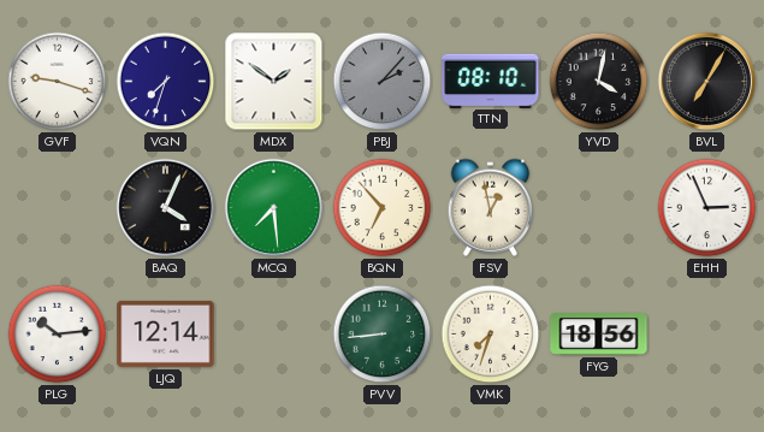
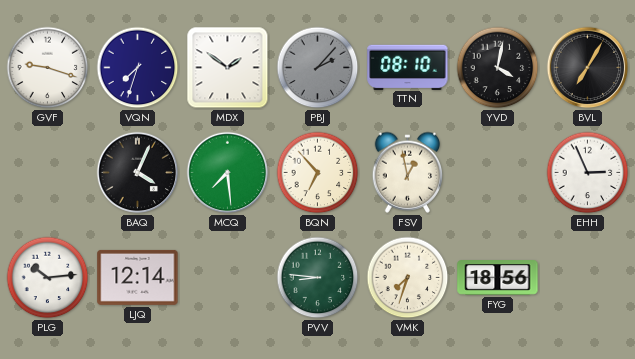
PVV: 8:44 -> 8:46 (318, 278)
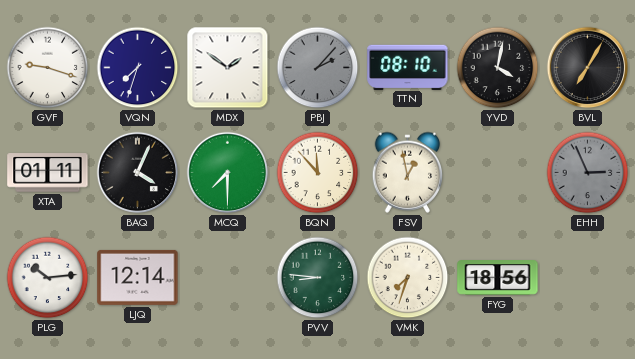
XTA: none -> 01:11 (48, 173)
MCQ: 7:29 -> 7:30 (228, 173)
BQN: 6:53 -> 11:53 (318, 173)
EHH dial: white -> grey (588, 173)
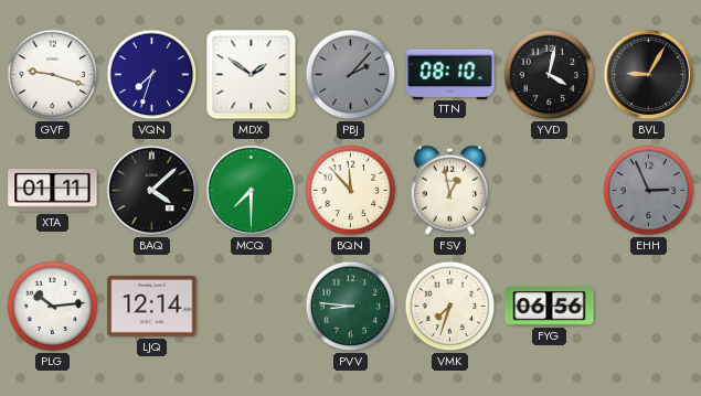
BVL: 7:05 -> 9:05 (649, 75)
BAQ: 4:04 -> 4:08 (152, 191)
FYG: 18:56 -> 06:56 (550, 307)
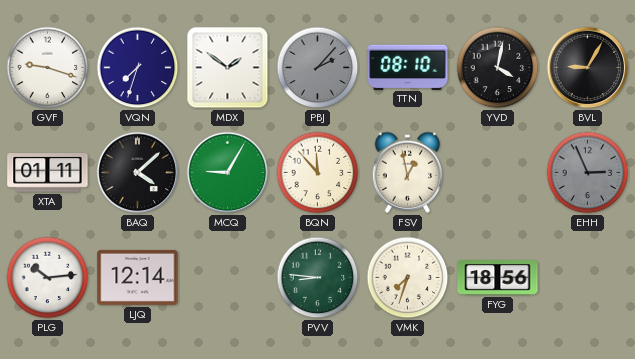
MCQ: 7:30 -> 9:05 (228, 173)
FYG: 06:56 -> 18:56 (498, 278)
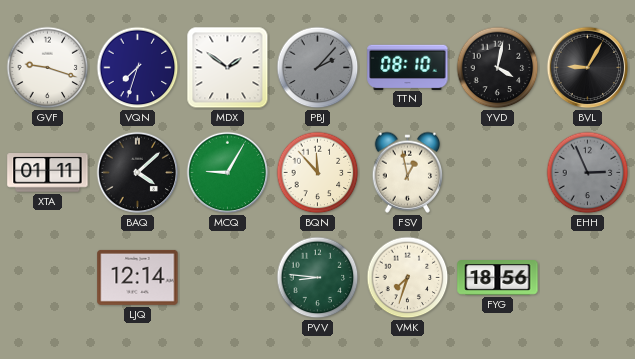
PLG: 10:14 -> none (48, 278)
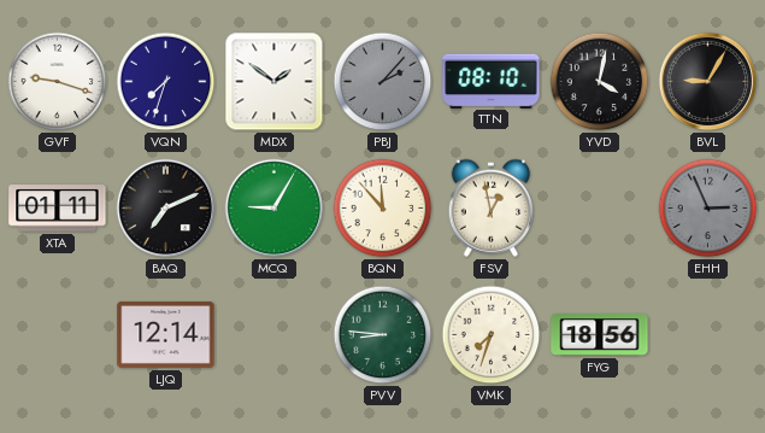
BAQ: 4:08 -> 7:11 (166, 209)
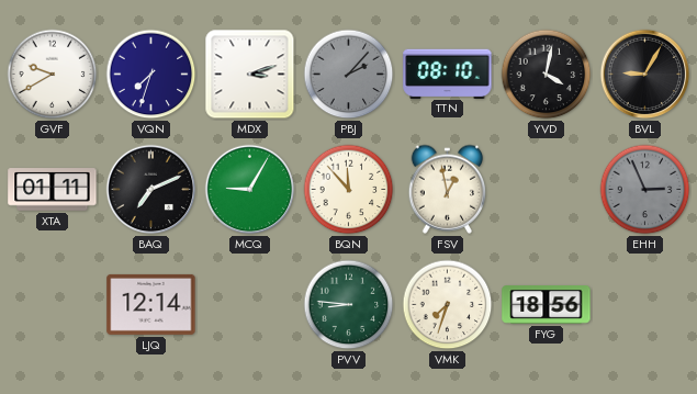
GVF: 9:18 -> 9:40 (53, 75)
MDX: 1:51 -> 3:12 (250, 75)
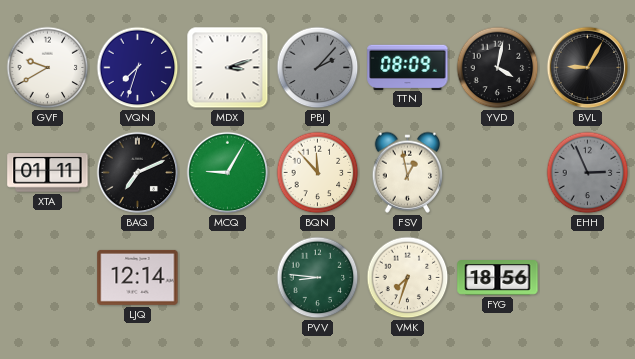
TTN: 08:10 -> 08:09 (408, 67)
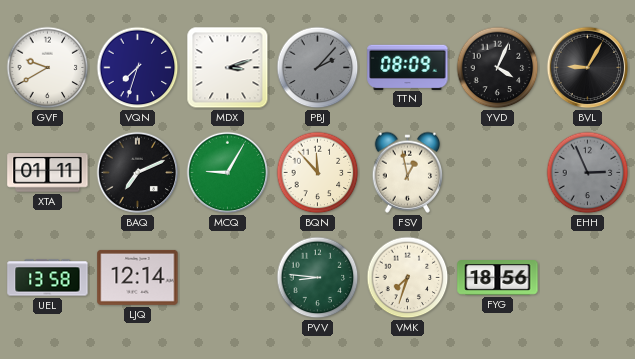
YVD: 4:02 -> 4:04 (498, 68)
UEL: none -> 13:58 (48, 278)
